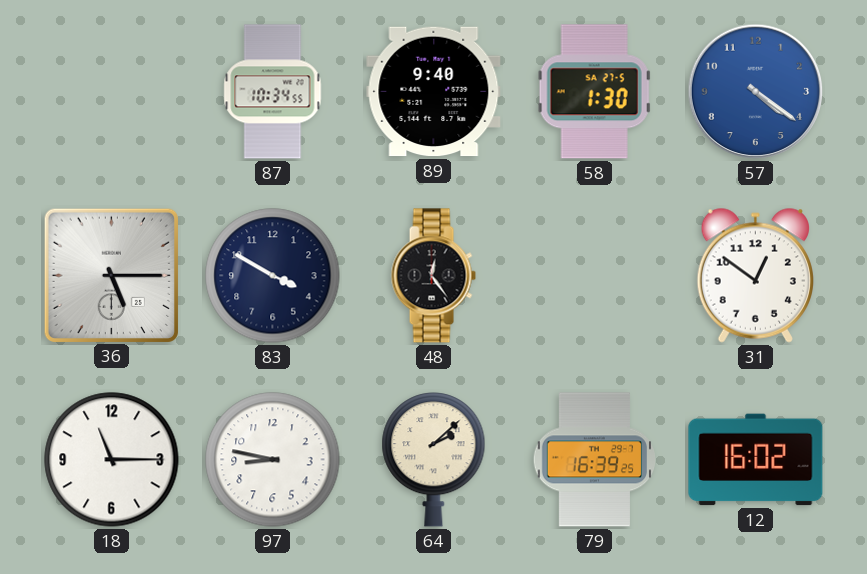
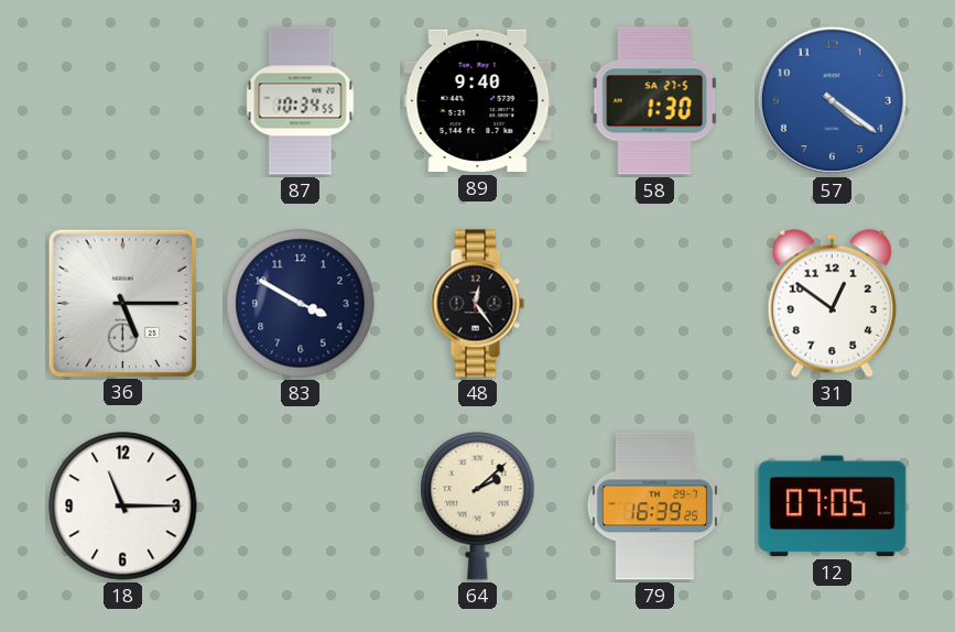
97: 8:47 -> none (273, 460)
12: 16:02 -> 07:05 (833, 506)
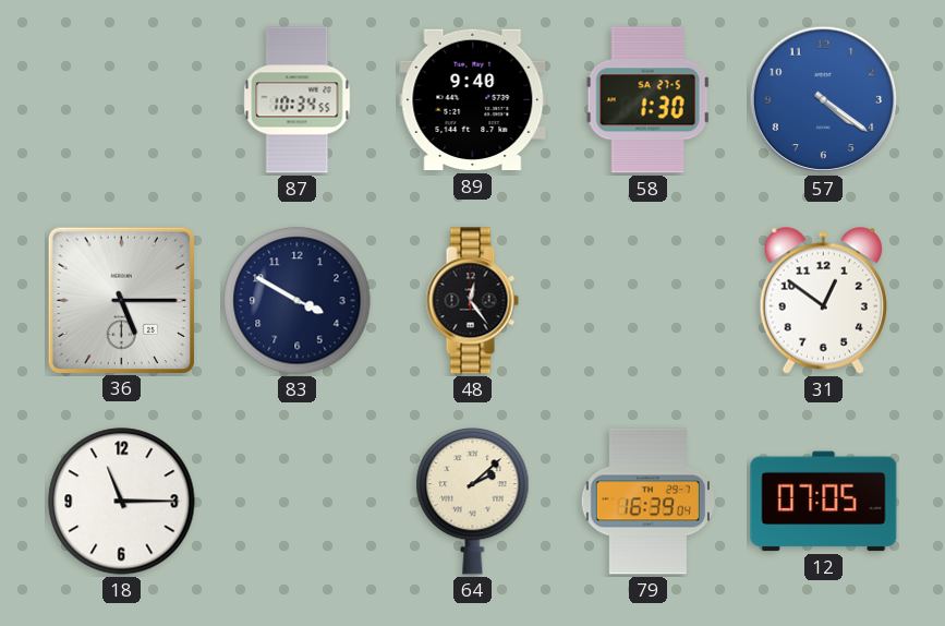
79: 16:39:25 -> 16:39:04 (649, 502)
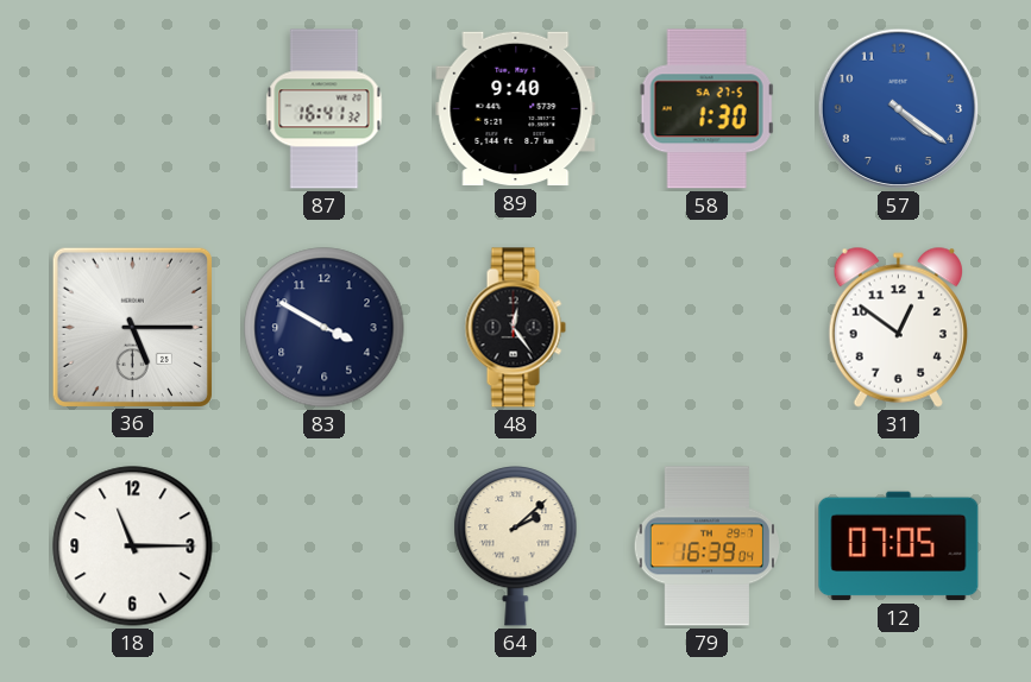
87: 10:34 -> 16:41 (325, 109)
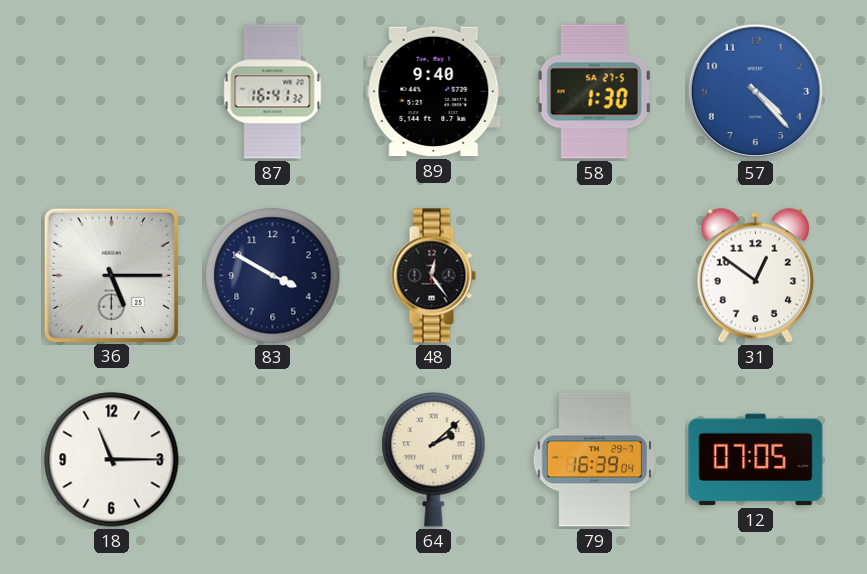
57: 4:21 -> 4:23 (756, 92)
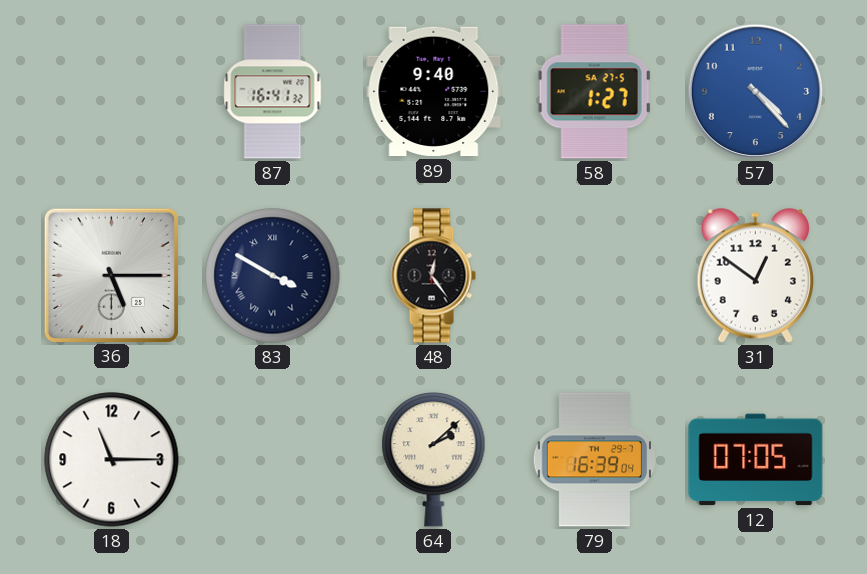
58: 1:30 -> 1:27 (595, 92)
83 numerals: Arabic -> Roman (273, 276)
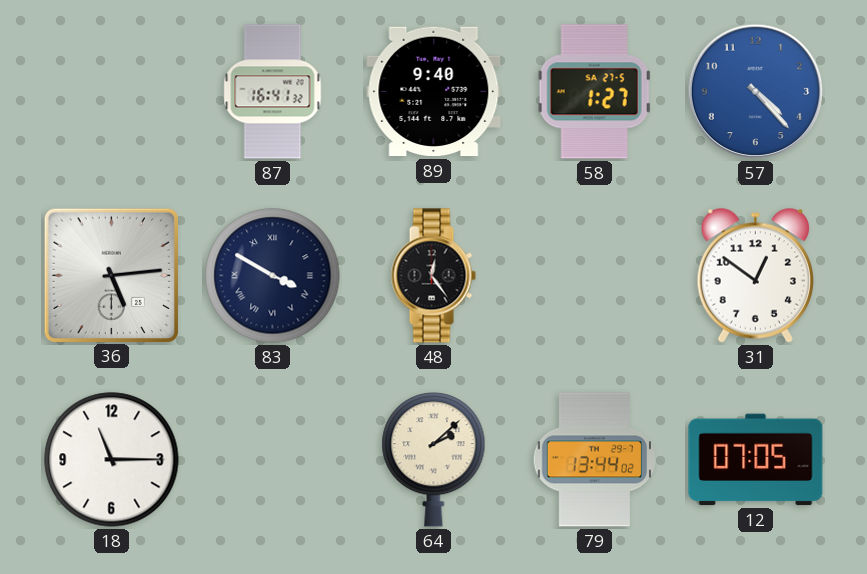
36: 5:15 -> 5:14 (111, 275)
79: 16:39 -> 13:44 (595, 460)
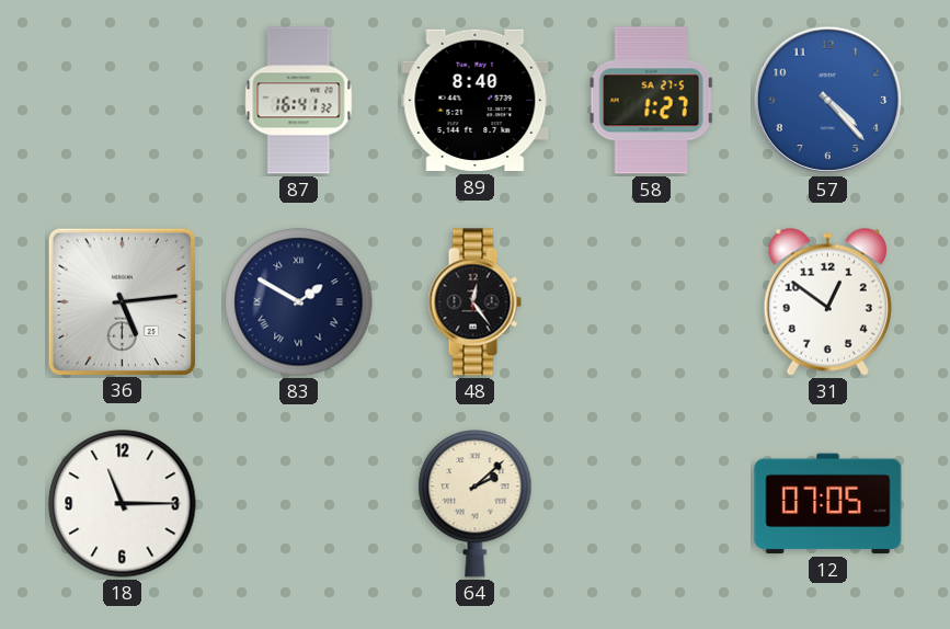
89: 9:40 -> 8:40 (476, 101)
83: 3:50 -> 1:50 (299, 302)
79: 13:44 -> none (595, 460)
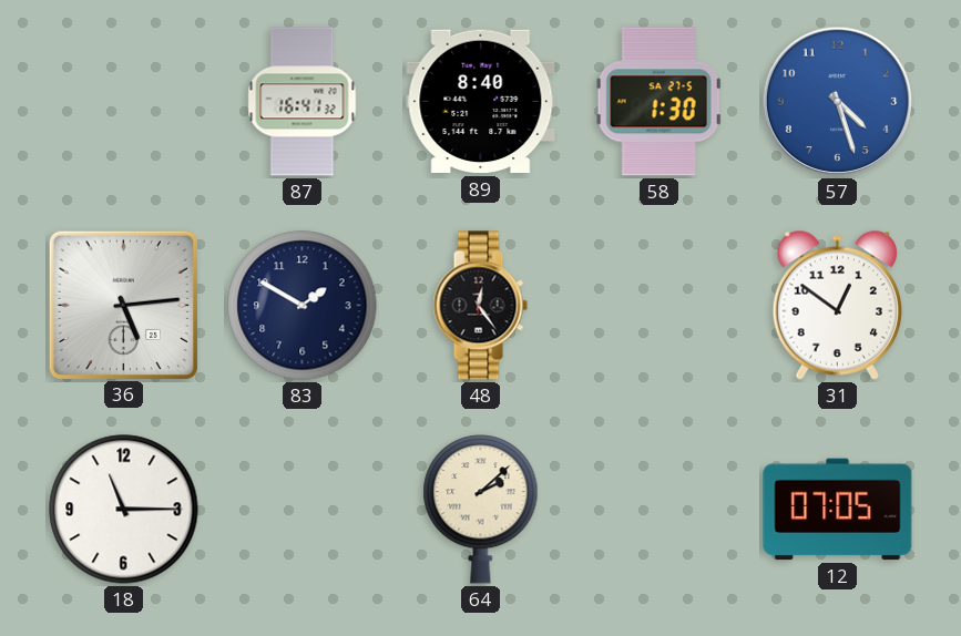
58: 1:27 -> 1:30 (660, 102)
57: 4:23 -> 4:27 (838, 102)
83 numerals: Roman -> Arabic (303, 306)
